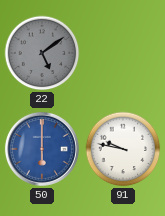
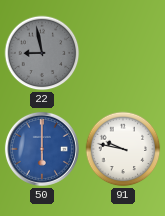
22: 5:09 -> 8:58 (42, 53)
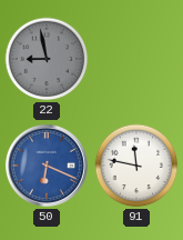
50: 6:00 -> 6:19 (47, 166)
91: 9:47 -> 11:47 (136, 166)
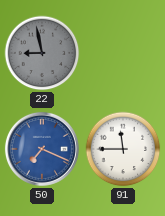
50: 6:19 -> 7:19 (42, 149)
91: 11:47 -> 11:45 (123, 149)
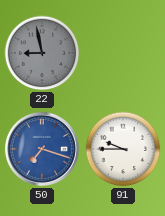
50: 7:19 -> 7:18 (42, 149)
91: 11:45 -> 9:45 (123, 149)
